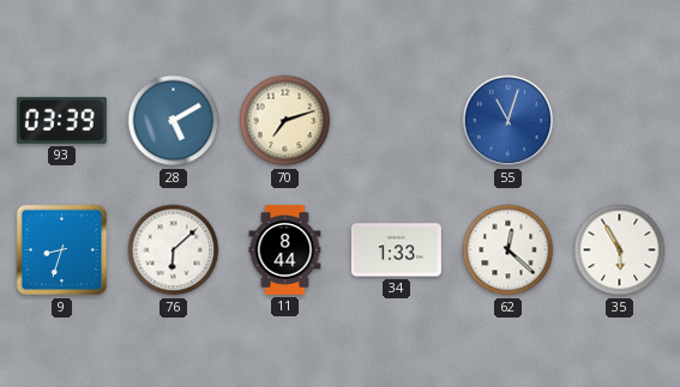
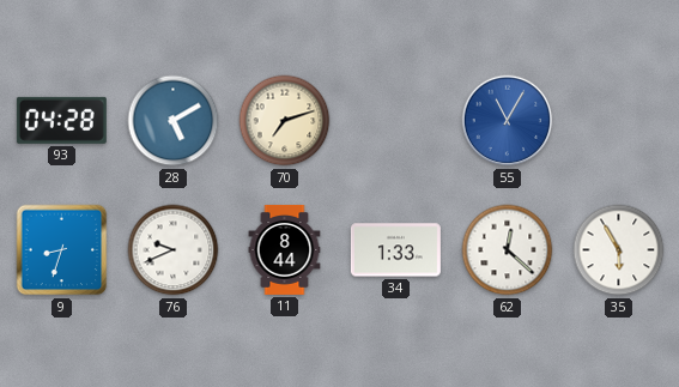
93: 03:39 -> 04:28 (61, 120)
55: 11:03 -> 11:05 (508, 121)
76: 6:08 -> 9:41 (174, 250)
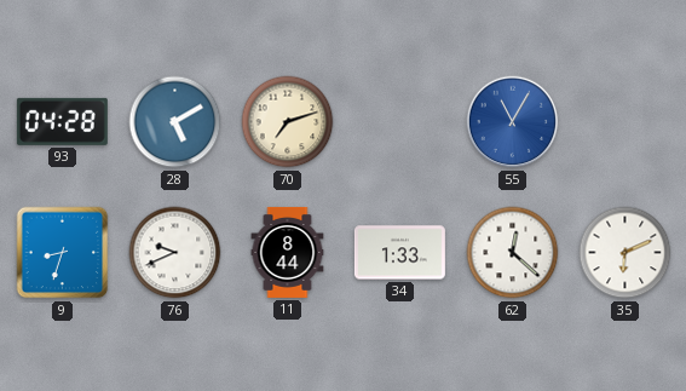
35: 5:55 -> 6:11 (626, 253)
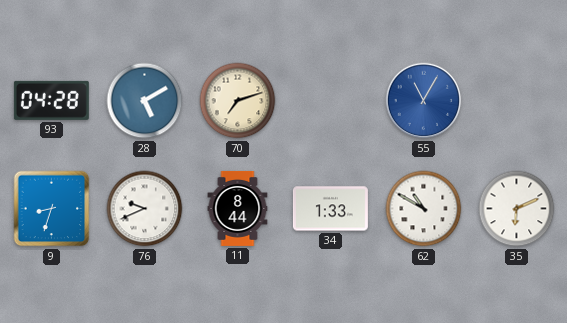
62: 12:22 -> 10:50 (424, 209)
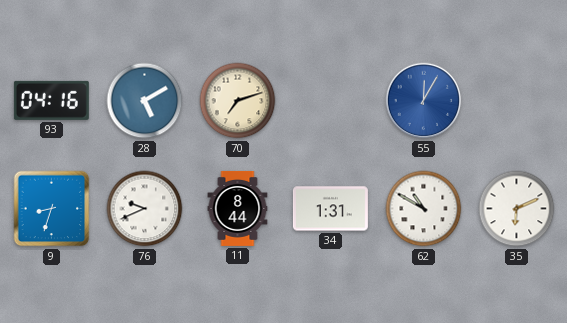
93: 04:28 -> 04:16 (51, 100)
55: 11:05 -> 12:05 (424, 101)
34: 1:33 -> 1:31 (330, 209)
